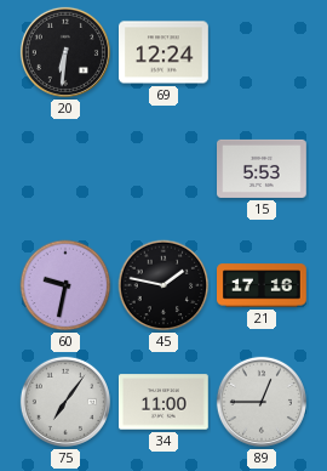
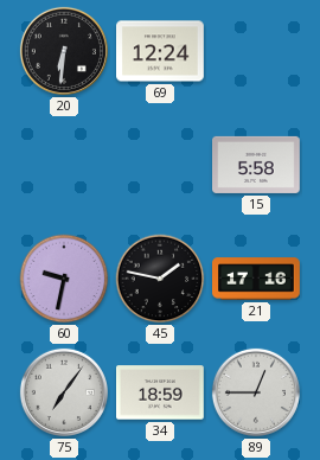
15: 5:53 -> 5:58 (257, 165)
34: 11:00 -> 18:59 (161, 392)
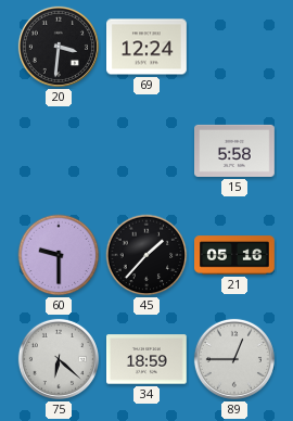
20: 6:31 -> 3:31 (59, 47)
60: 9:32 -> 9:30 (59, 255)
45: 1:47 -> 1:37 (146, 255)
21: 17:16 -> 05:16 (235, 255)
75: 7:06 -> 6:22 (59, 359)
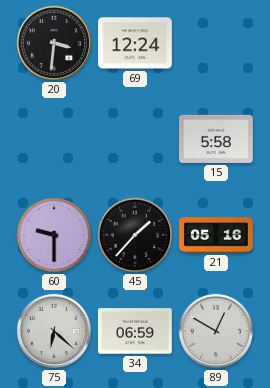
34: 18:59 -> 06:59 (136, 331)
89: 12:45 -> 12:50 (216, 331)
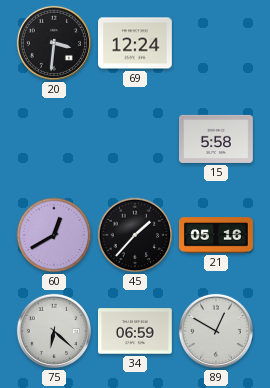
60: 9:30 -> 12:40 (54, 235)
